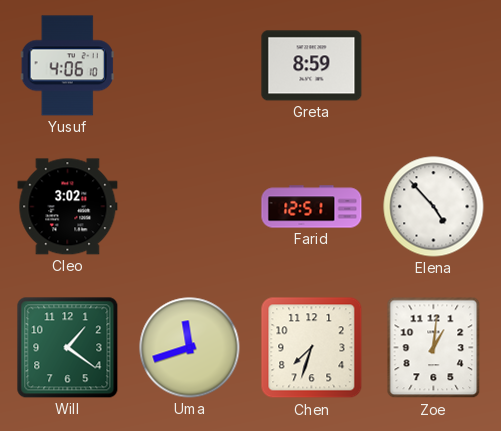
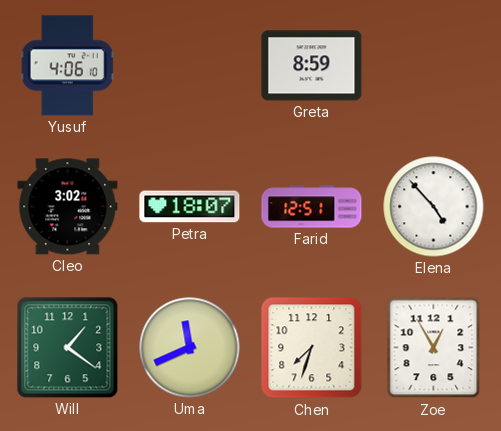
Petra: none -> 18:07 (190, 207)
Uma: 11:42 -> 11:41 (190, 348)
Zoe: 1:01 -> 12:55 (434, 348)
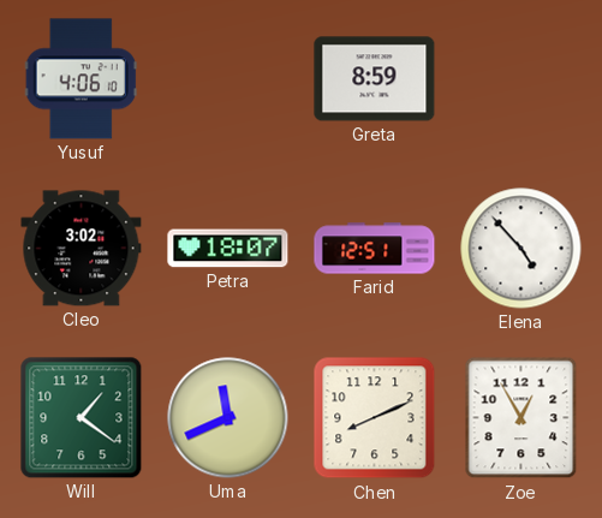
Chen: 7:33 -> 8:11 (375, 418)
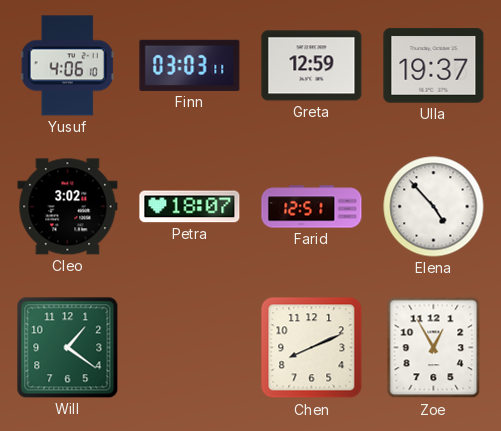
Finn: none -> 03:03 (190, 65)
Greta: 8:59 -> 12:59 (312, 66)
Ulla: none -> 19:37 (434, 66)
Uma: 11:41 -> none (228, 418)
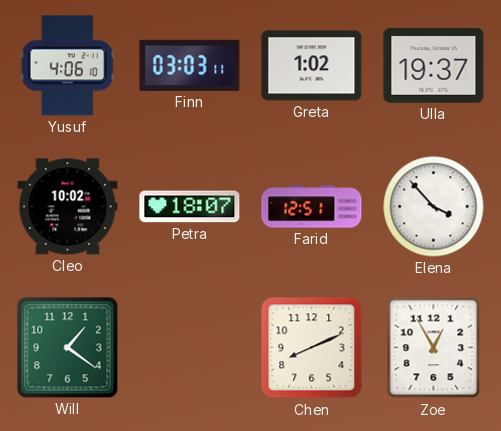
Greta: 12:59 -> 1:02 (312, 66)
Cleo: 3:02 -> 10:02 (68, 207)
Elena: 4:53 -> 3:53 (434, 207)
